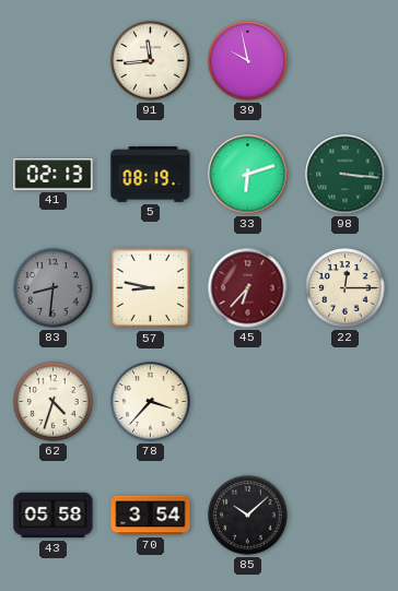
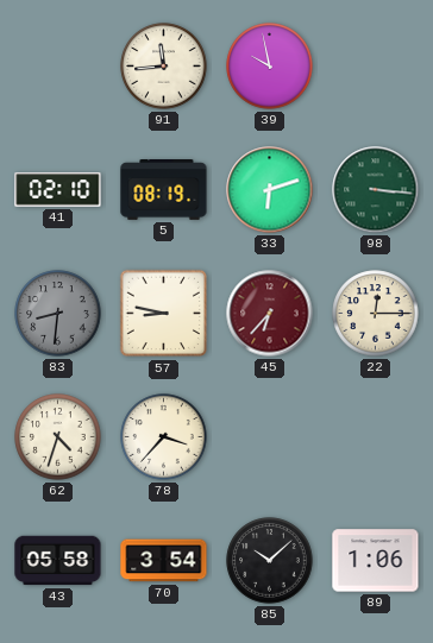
41: 02:13 -> 02:10 (58, 190)
89: none -> 1:06 (376, 561)
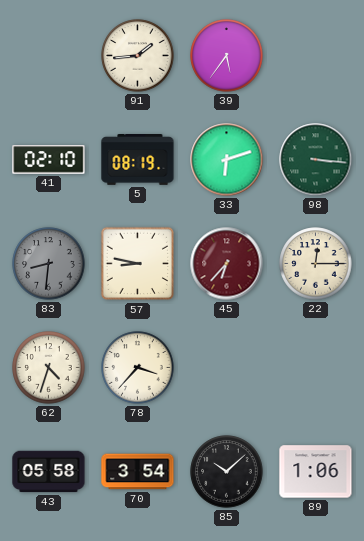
91: 11:44 -> 1:44 (138, 56)
39: 9:58 -> 5:36 (227, 56)
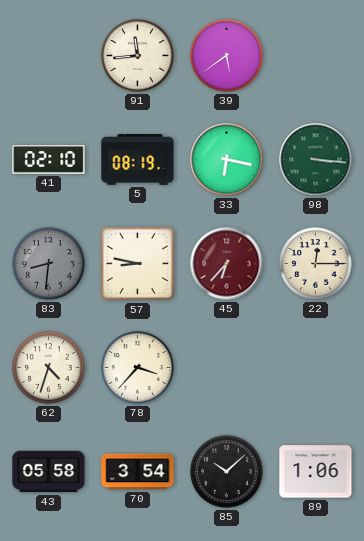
91: 1:44 -> 11:44 (138, 56)
39: 5:36 -> 5:39 (227, 56)
33: 6:12 -> 6:17 (227, 160)
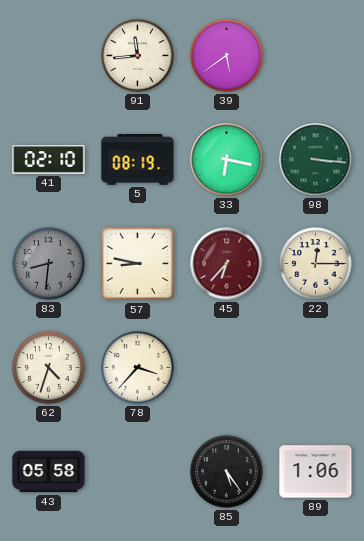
70: 3:54 -> none (138, 472)
85: 10:08 -> 5:24 (227, 472)
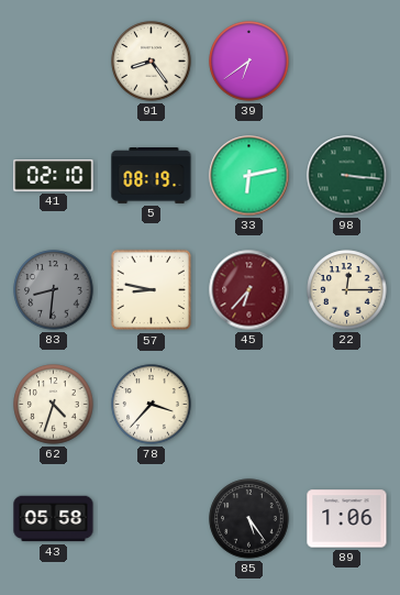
91: 11:44 -> 8:24 (152, 62)
39: 5:39 -> 6:39 (249, 62)
33: 6:17 -> 6:13 (249, 176)
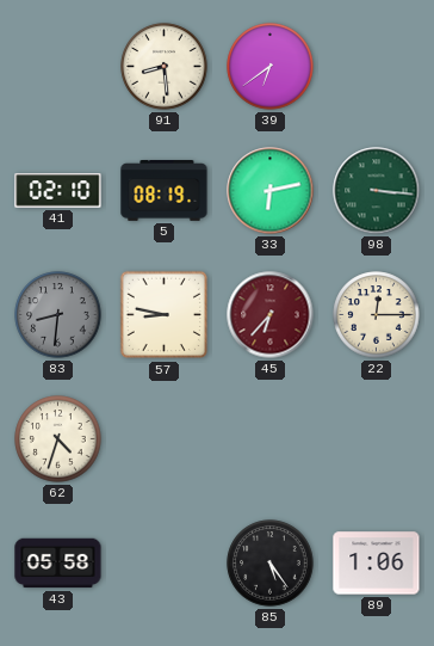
91: 8:24 -> 8:29 (165, 67)
78: 3:37 -> none (152, 405)
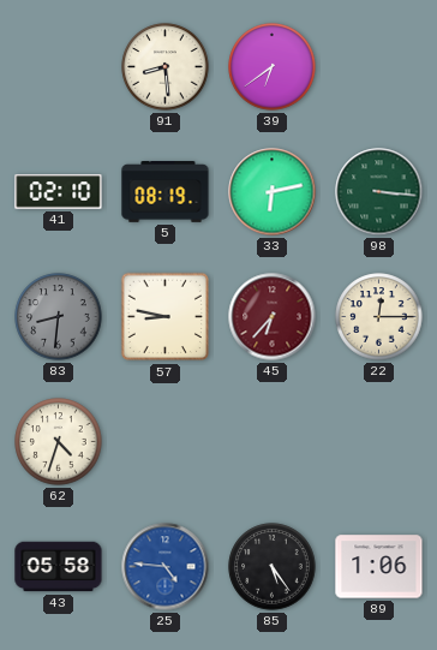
25: none -> 4:46 (166, 567)
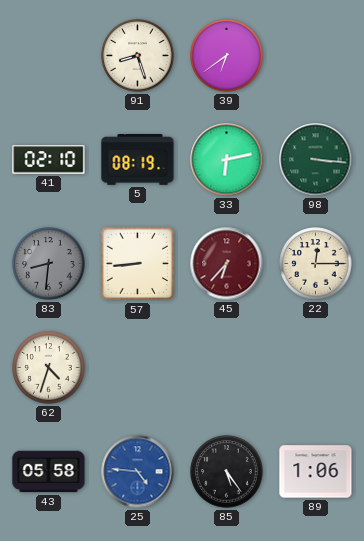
91: 8:29 -> 8:27 (138, 56)
57: 8:47 -> 8:44 (138, 264)
